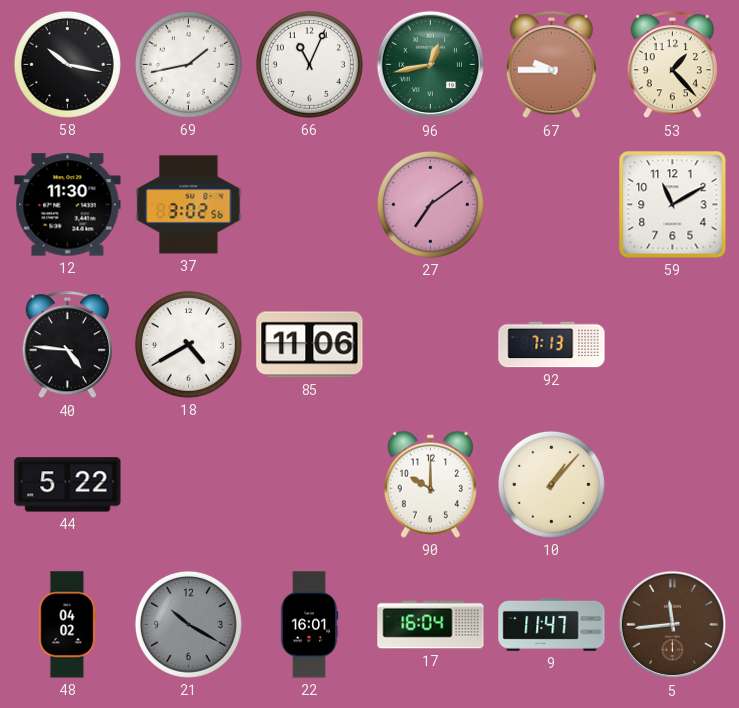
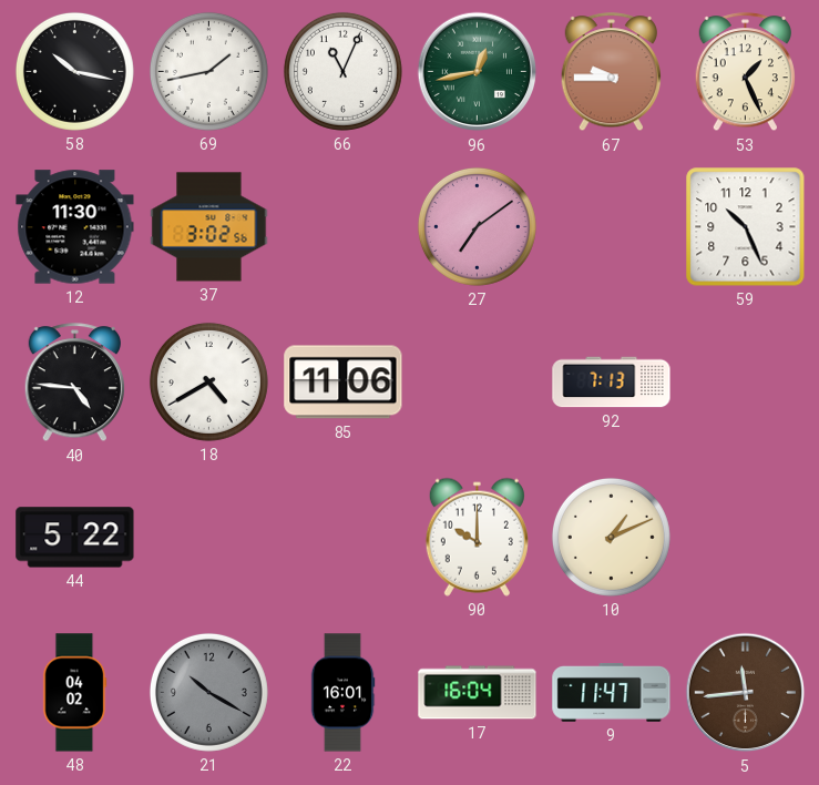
53: 1:23 -> 1:26 (745, 72)
59: 11:10 -> 10:26 (746, 227)
10: 1:07 -> 1:11 (611, 537)
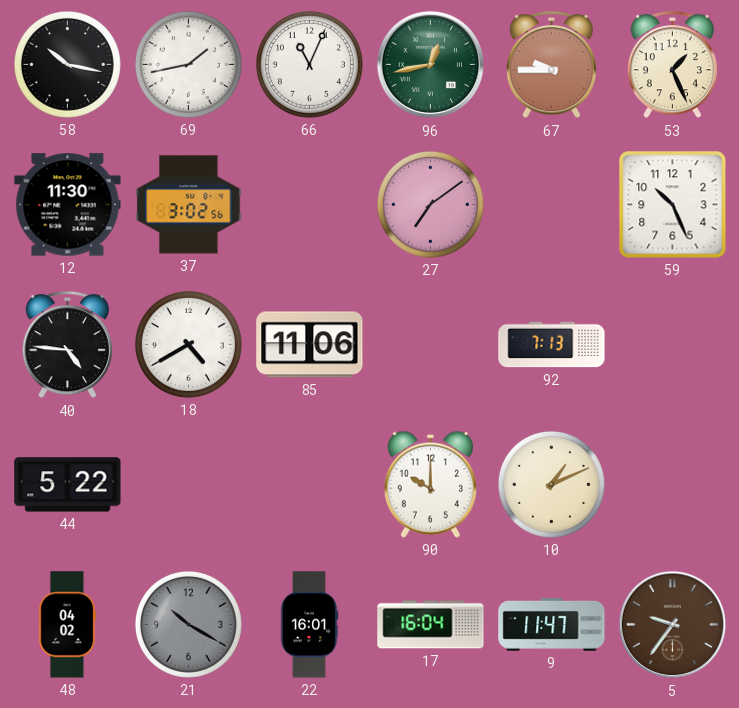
5: 11:44 -> 9:36 (673, 625)
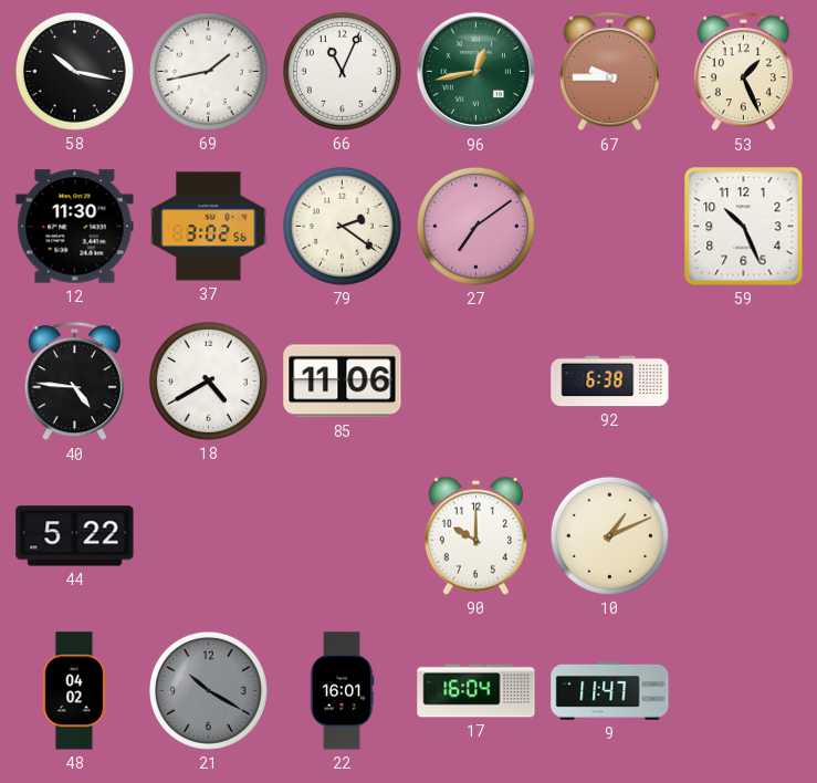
79: none -> 2:21 (342, 226)
92: 7:13 -> 6:38 (610, 382)
5: 9:36 -> none (673, 625)
